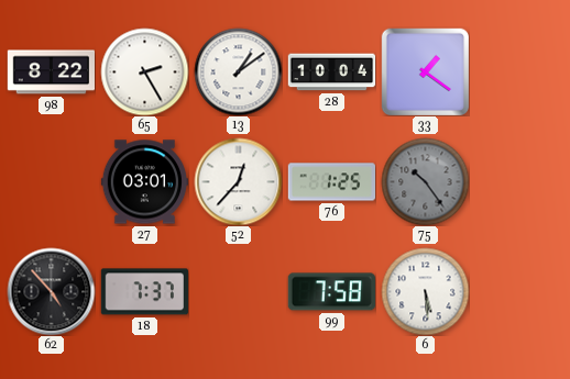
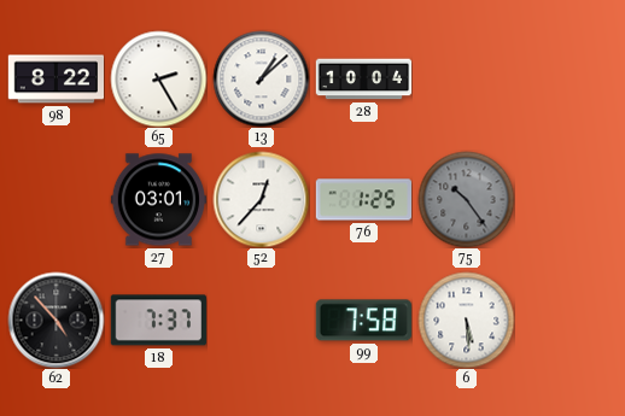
13: 1:09 -> 1:08 (261, 78)
33: 1:21 -> none (425, 71)
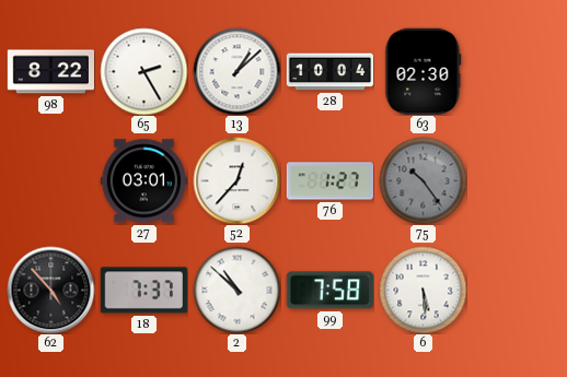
63: none -> 02:30 (424, 71)
76: 1:25 -> 1:27 (329, 181)
2: none -> 10:52 (236, 290)
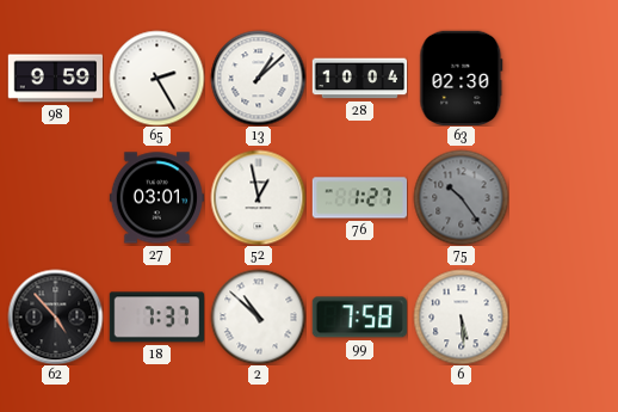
98: 8:22 -> 9:59 (55, 79)
52: 12:37 -> 12:58 (258, 197)
